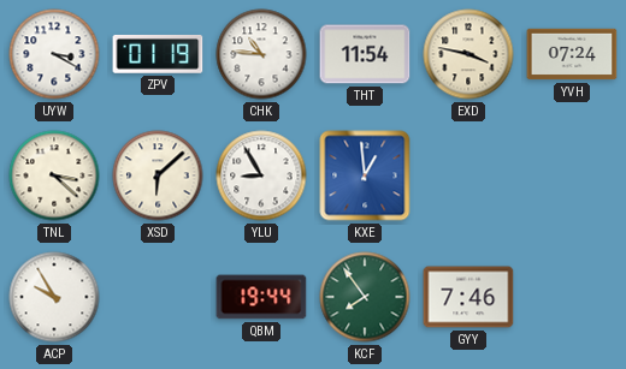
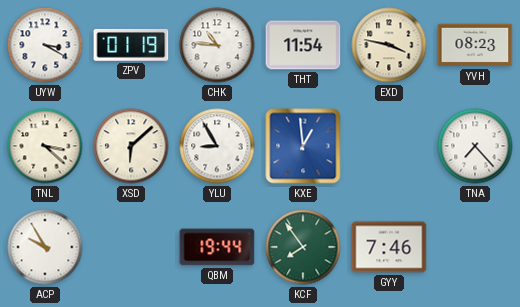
YVH: 07:24 -> 08:23 (475, 45)
TNA: none -> 7:23 (475, 146)
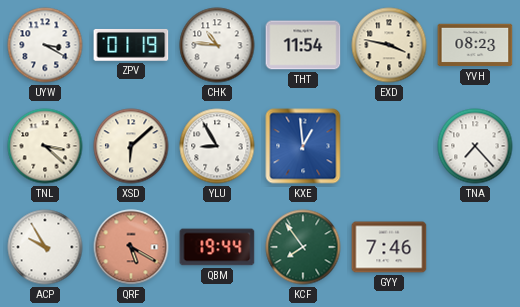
QRF: none -> 5:20 (131, 247)
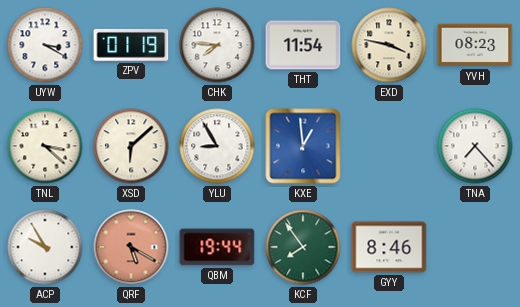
CHK: 10:46 -> 7:46 (217, 45)
GYY: 7:46 -> 8:46 (389, 247)
